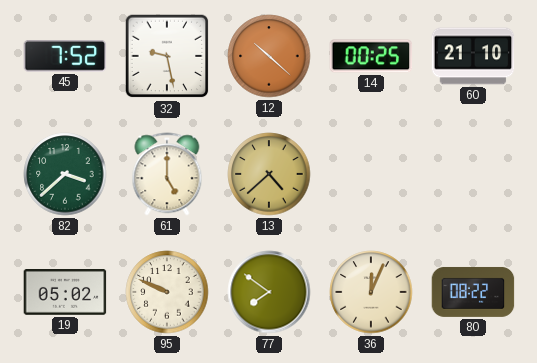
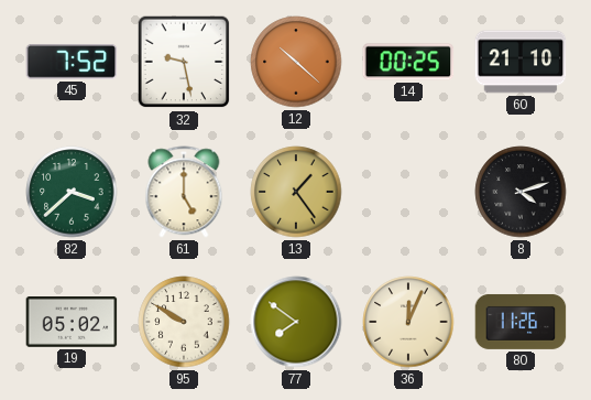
13: 4:38 -> 1:24 (296, 192)
8: none -> 4:12 (521, 192)
95: 9:49 -> 9:50 (184, 322)
80: 08:22 -> 11:26 (521, 322)
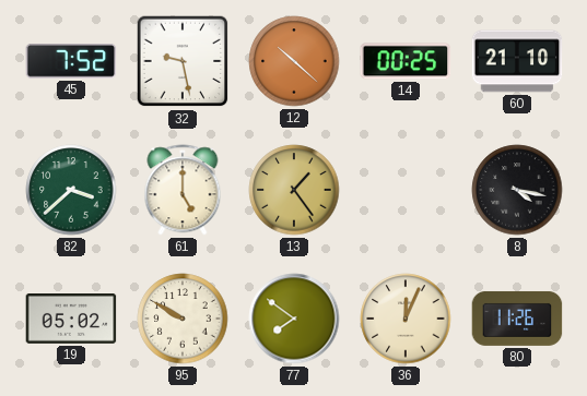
8: 4:12 -> 4:17 (517, 190)
